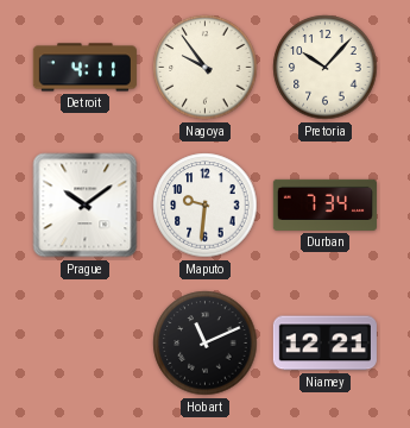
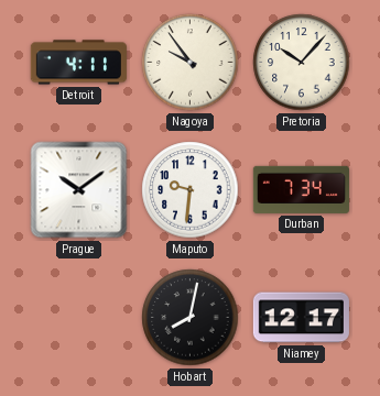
Hobart: 11:11 -> 8:02 (191, 318)
Niamey: 12:21 -> 12:17 (301, 318)
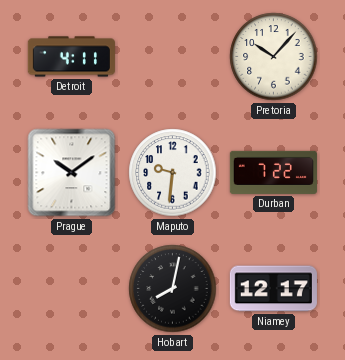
Nagoya: 9:54 -> none (191, 63)
Durban: 7:34 -> 7:22 (273, 172)
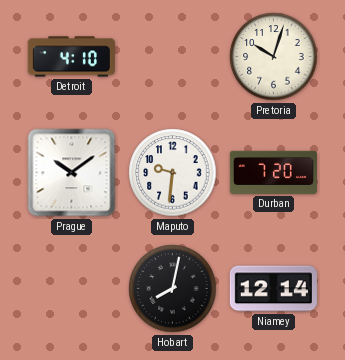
Detroit: 4:11 -> 4:10 (71, 57)
Pretoria: 10:07 -> 10:03 (274, 57)
Durban: 7:22 -> 7:20 (273, 172)
Niamey: 12:17 -> 12:14 (273, 289)
